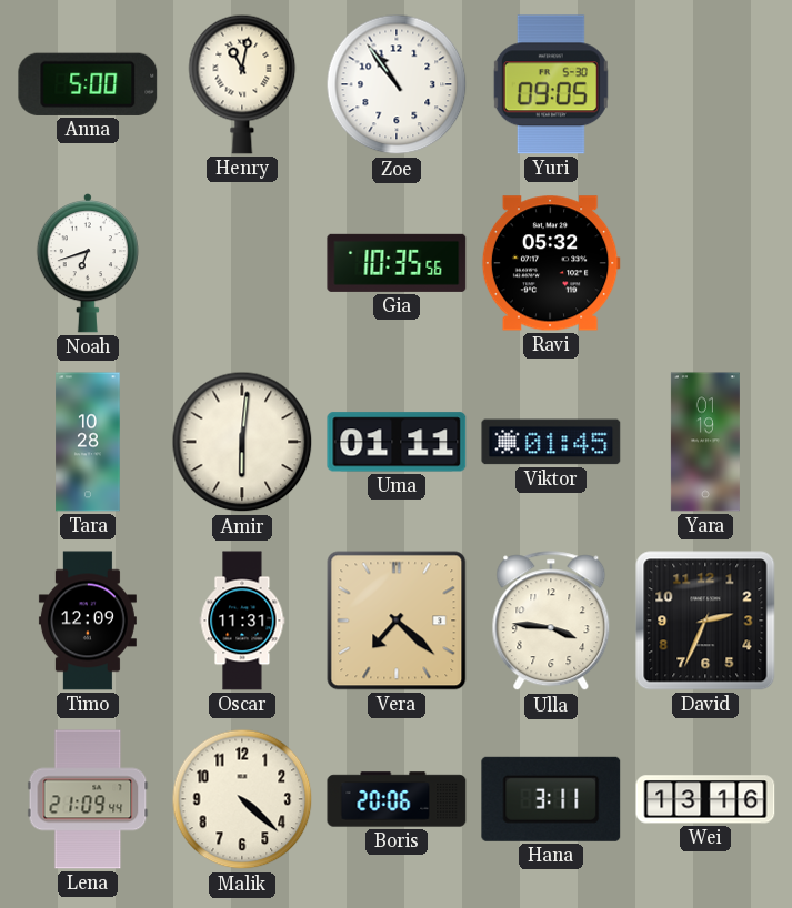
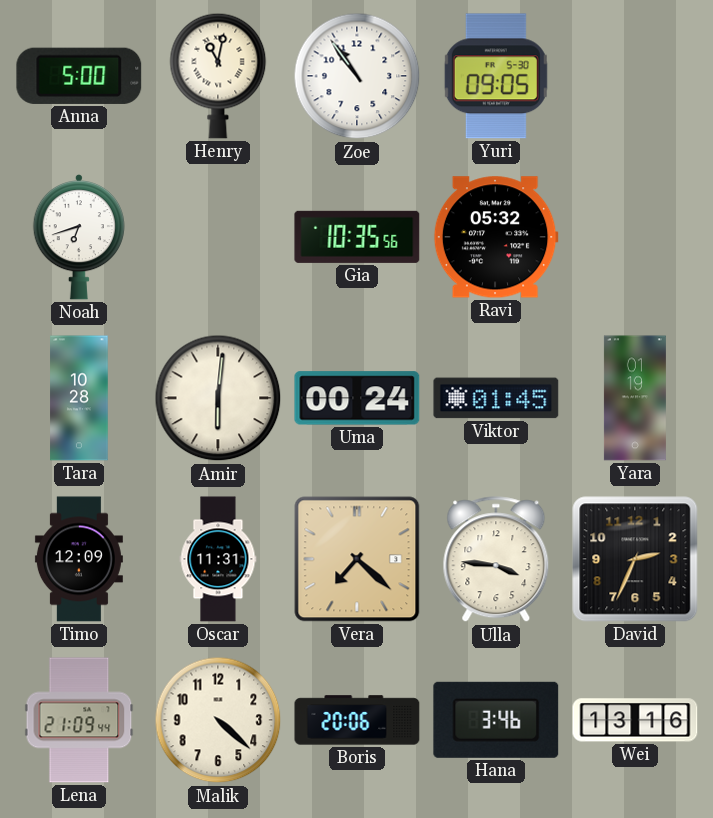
Uma: 01:11 -> 00:24 (357, 398)
Hana: 3:11 -> 3:46 (496, 720)
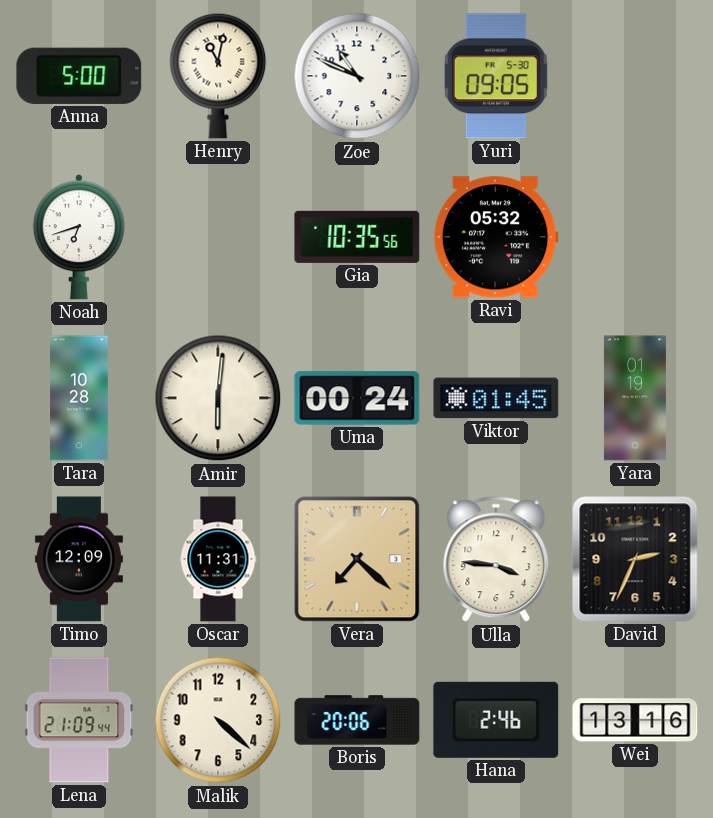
Zoe: 10:54 -> 10:49 (357, 76)
Hana: 3:46 -> 2:46 (496, 720)
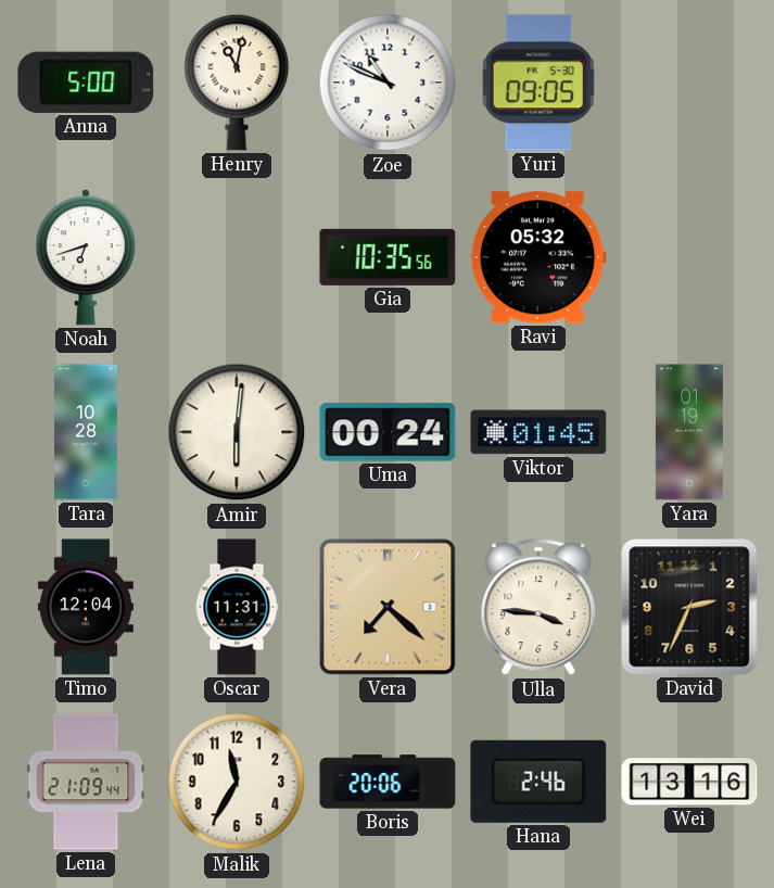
Timo: 12:09 -> 12:04 (86, 607)
Malik: 4:22 -> 11:35 (237, 782)
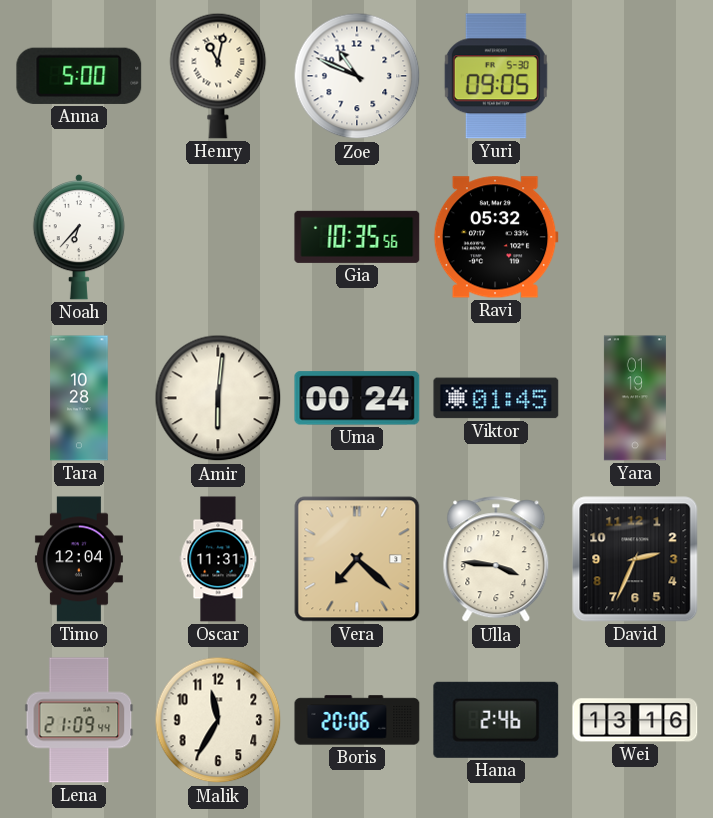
Noah: 6:42 -> 6:37 (79, 238)
